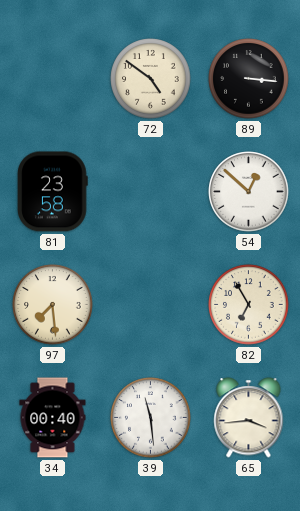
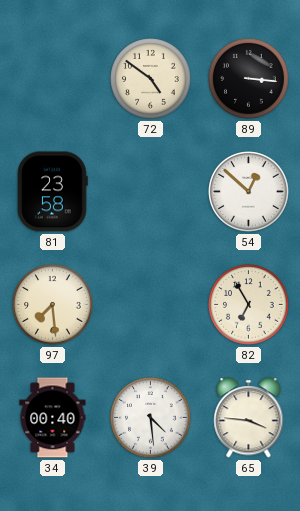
39: 11:29 -> 4:29 (151, 418)
65: 3:44 -> 3:46 (249, 418)
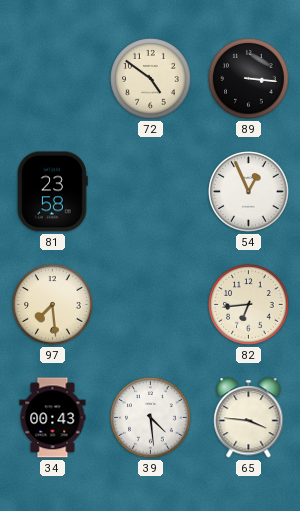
54: 12:52 -> 12:56 (249, 192)
82: 6:55 -> 6:44 (249, 305)
34: 00:40 -> 00:43 (53, 418)
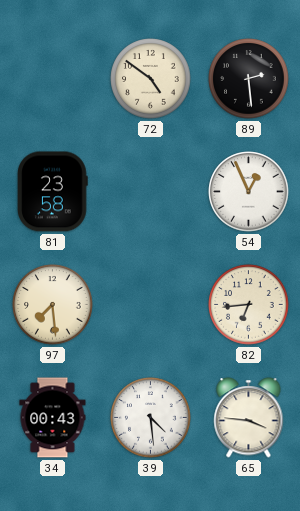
89: 3:16 -> 2:29 (249, 79)
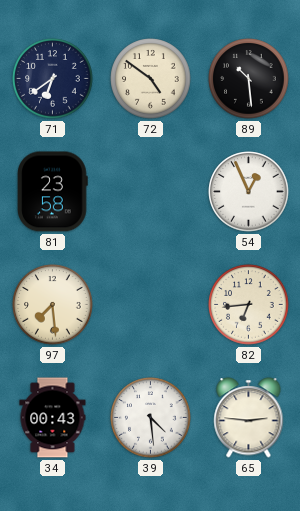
71: none -> 6:39 (53, 79)
89: 2:29 -> 10:29 (249, 79)
65: 3:46 -> 2:46 (249, 418)
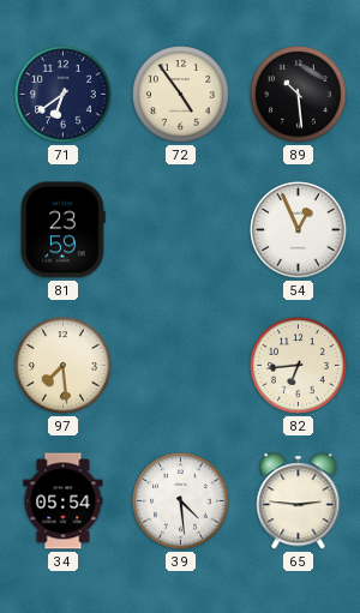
72: 4:51 -> 4:54 (181, 95)
81: 23:58 -> 23:59 (64, 230)
34: 00:43 -> 05:54 (64, 501)
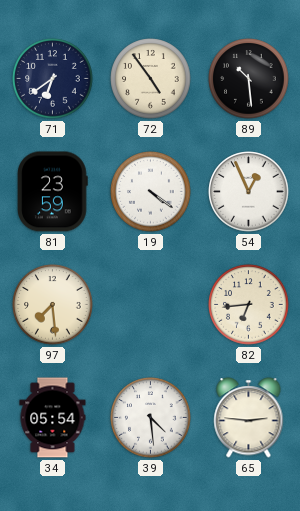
19: none -> 4:21 (151, 192)
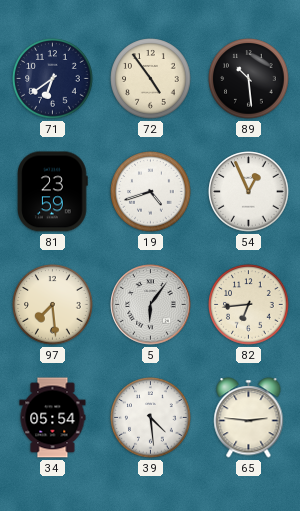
19: 4:21 -> 4:42 (151, 192)
5: none -> 6:06 (151, 305)
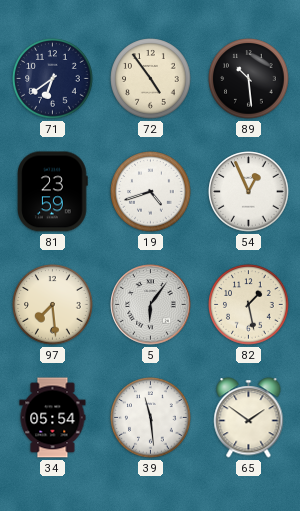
82: 6:44 -> 1:28 (249, 305)
39: 4:29 -> 11:29 (151, 418)
65: 2:46 -> 1:51 (249, 418)
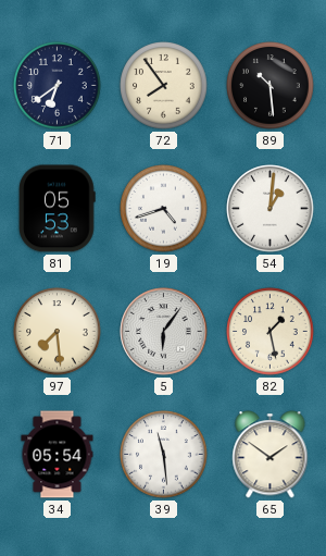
72: 4:54 -> 7:54 (164, 86)
81: 23:59 -> 05:53 (58, 209)
54: 12:56 -> 1:01 (271, 209)
